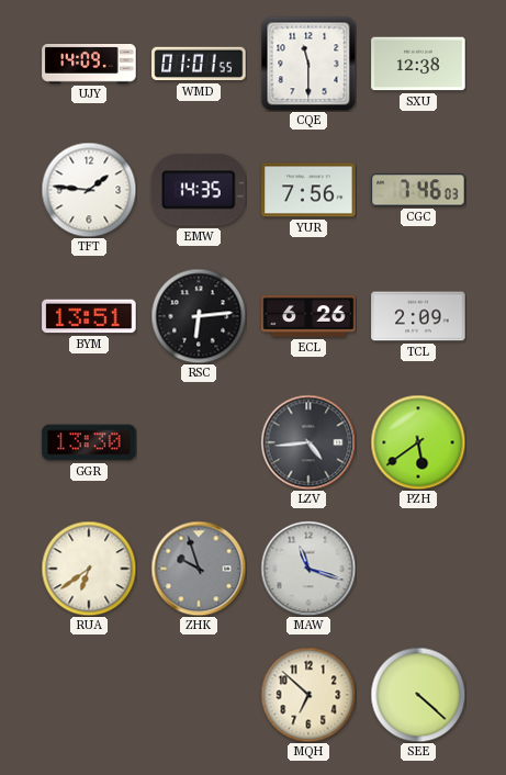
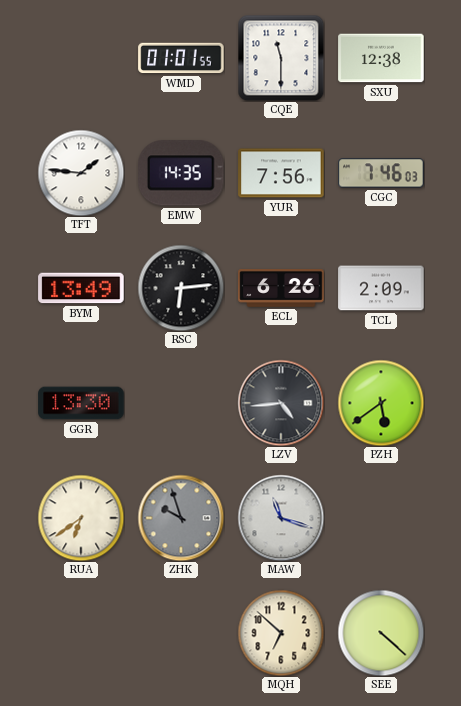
UJY: 14:09 -> none (89, 65)
BYM: 13:51 -> 13:49 (81, 288)
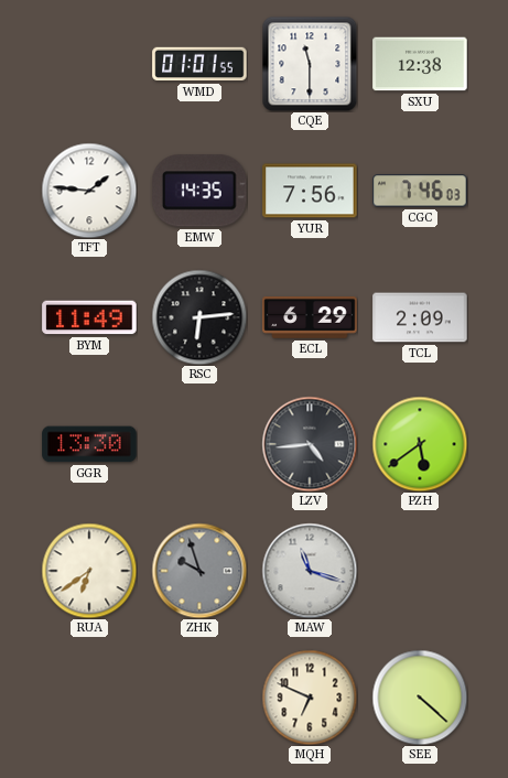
BYM: 13:49 -> 11:49 (89, 317)
ECL: 6:26 -> 6:29 (310, 318)
MQH: 6:52 -> 6:49 (310, 698)
